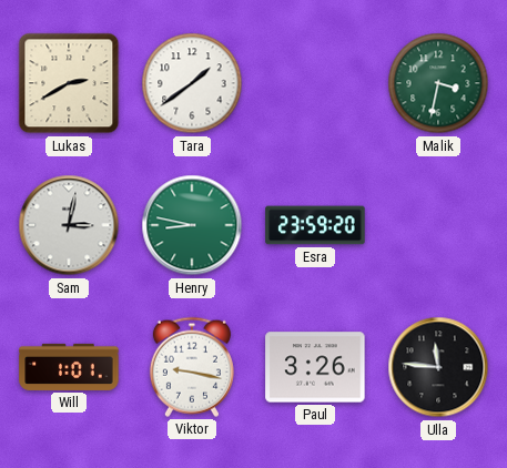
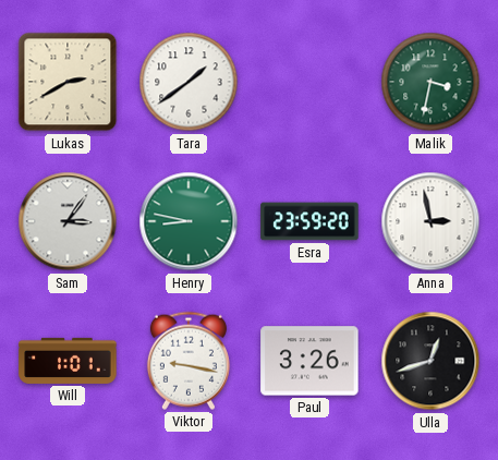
Sam: 3:02 -> 3:06 (68, 221)
Anna: none -> 2:58 (430, 221)
Ulla: 11:46 -> 12:42 (430, 361)
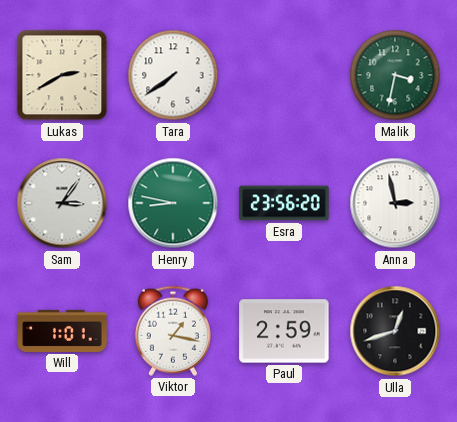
Tara: 1:39 -> 7:39 (173, 75)
Esra: 23:59 -> 23:56 (284, 203)
Viktor: 9:17 -> 1:17 (173, 331)
Paul: 3:26 -> 2:59 (284, 331)
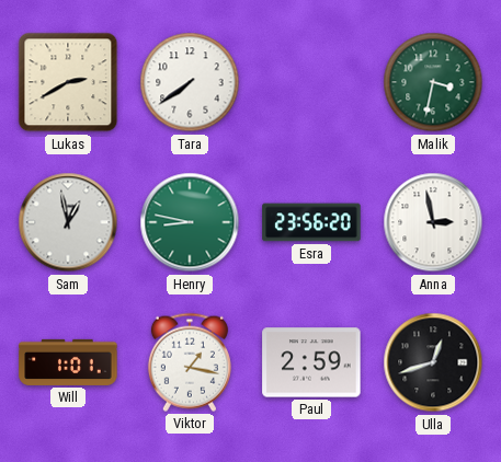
Sam: 3:06 -> 12:58 (68, 222)
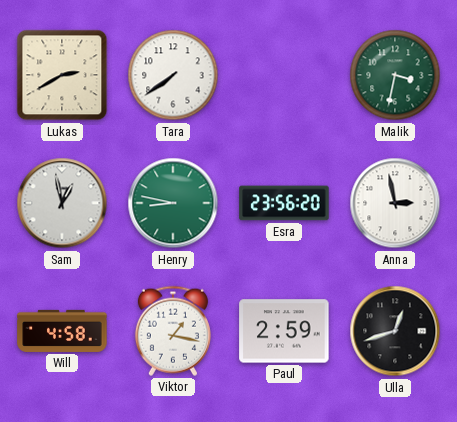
Will: 1:01 -> 4:58 (62, 331)
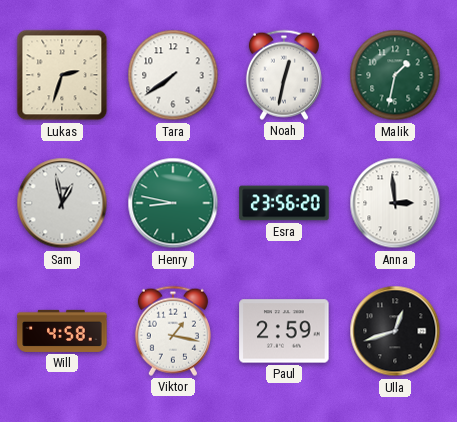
Lukas: 2:40 -> 2:33 (62, 75)
Noah: none -> 12:32 (284, 75)
Malik: 3:32 -> 1:32 (395, 75)
Anna: 2:58 -> 2:59 (395, 203)
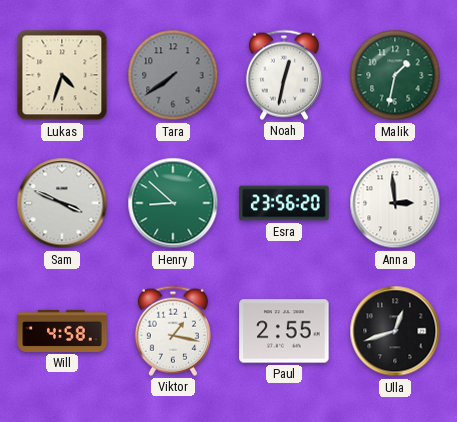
Lukas: 2:33 -> 4:33 (62, 75)
Tara dial: white -> grey (173, 75)
Sam: 12:58 -> 3:49 (62, 203)
Henry: 8:47 -> 8:52 (173, 203)
Paul: 2:59 -> 2:55 (284, 331)
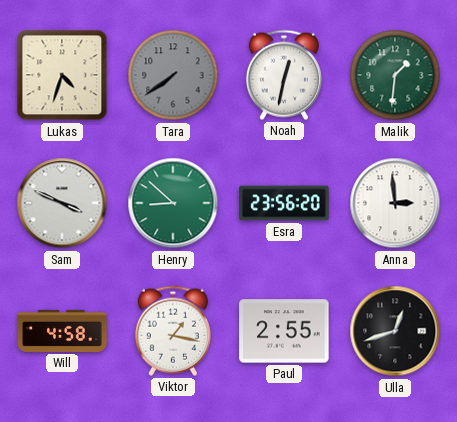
Malik: 1:32 -> 1:31 (395, 75)
